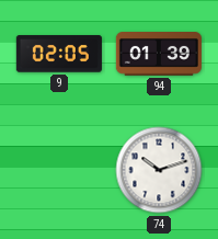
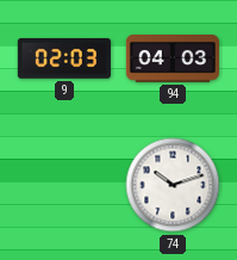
9: 02:05 -> 02:03 (64, 58)
94: 01:39 -> 04:03 (173, 60)
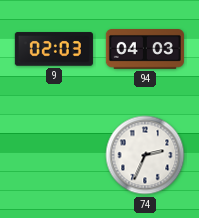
74: 10:12 -> 2:34 (145, 155)
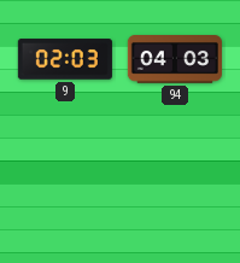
74: 2:34 -> none (145, 155)
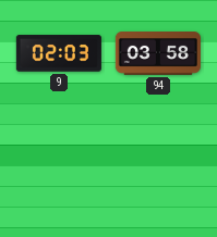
94: 04:03 -> 03:58 (158, 54)
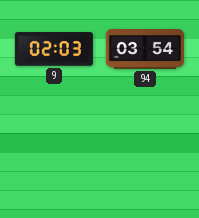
94: 03:58 -> 03:54 (145, 50)
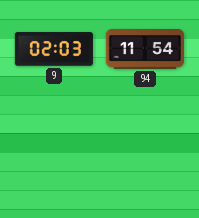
94: 03:54 -> 11:54 (145, 50)
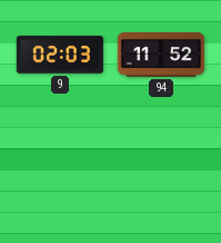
94: 11:54 -> 11:52 (161, 56)
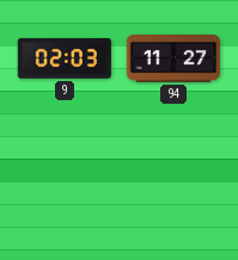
94: 11:52 -> 11:27 (173, 60)
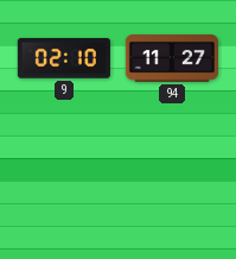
9: 02:03 -> 02:10 (64, 58)
